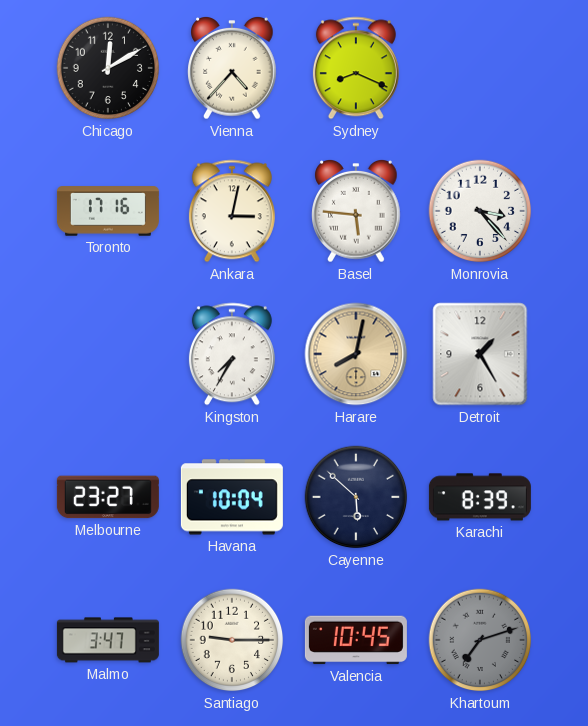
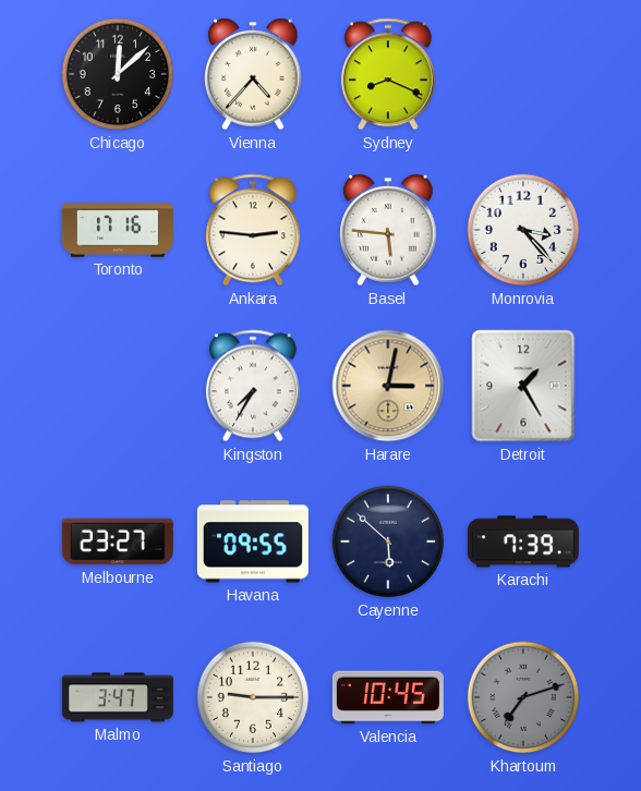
Chicago: 12:10 -> 12:08 (118, 74)
Ankara: 3:02 -> 2:46 (253, 230)
Harare: 8:02 -> 3:02 (388, 386)
Havana: 10:04 -> 09:55 (253, 541)
Karachi: 8:39 -> 7:39 (523, 541)
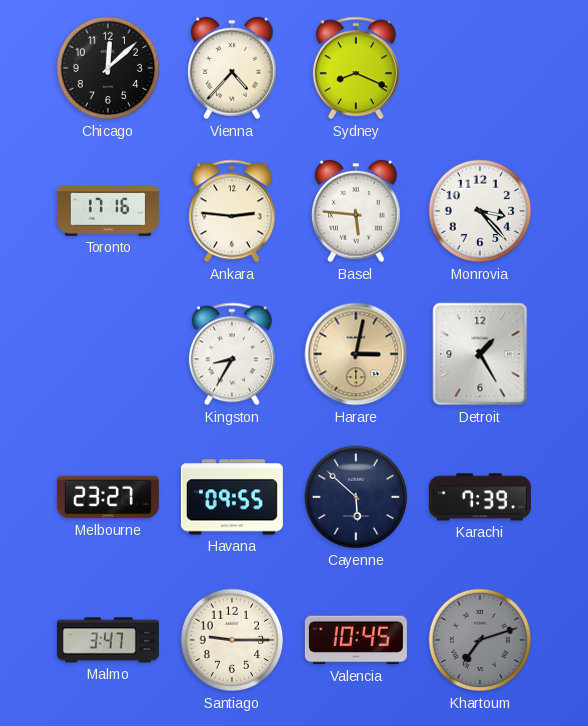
Kingston: 7:35 -> 8:35 (232, 354)
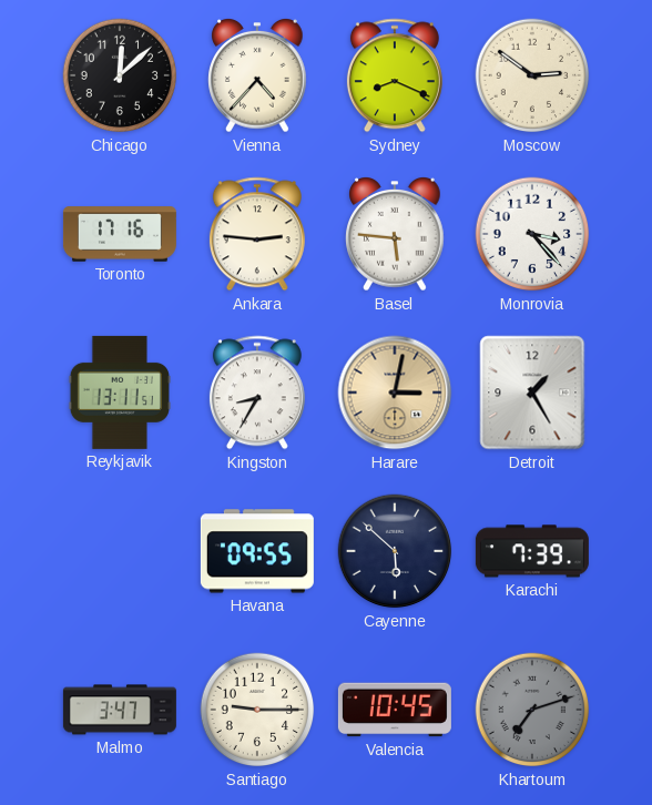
Moscow: none -> 2:51 (532, 75)
Reykjavik: none -> 13:11 (120, 393)
Melbourne: 23:27 -> none (108, 497)
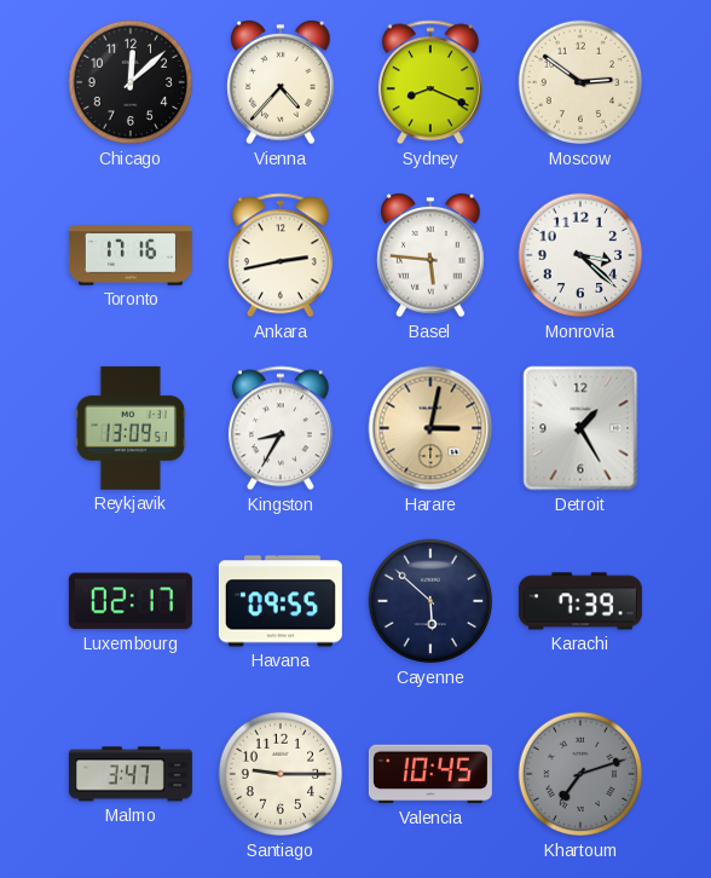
Ankara: 2:46 -> 2:43 (281, 255)
Monrovia: 3:23 -> 3:22 (580, 255)
Reykjavik: 13:11 -> 13:09 (131, 428)
Luxembourg: none -> 02:17 (131, 601)
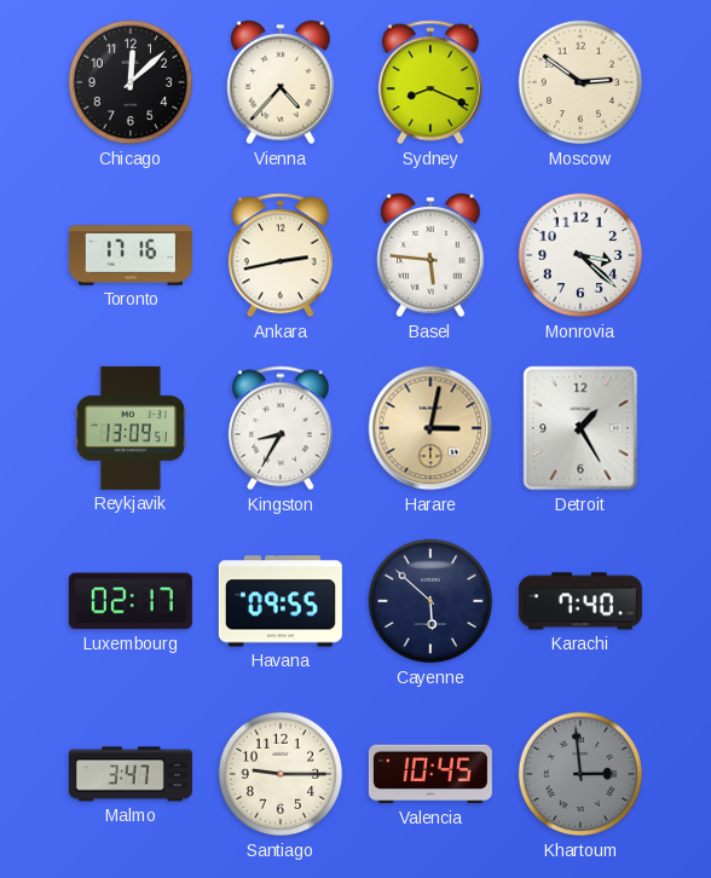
Karachi: 7:39 -> 7:40 (580, 601)
Khartoum: 7:12 -> 2:59 (580, 774)
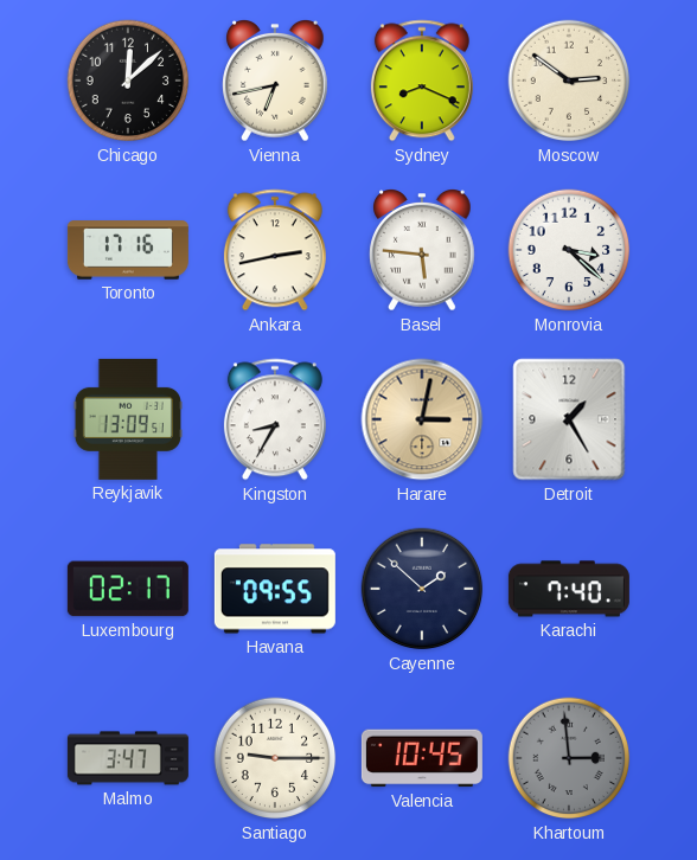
Vienna: 4:37 -> 6:43 (275, 82)
Cayenne: 5:52 -> 1:52 (422, 589)
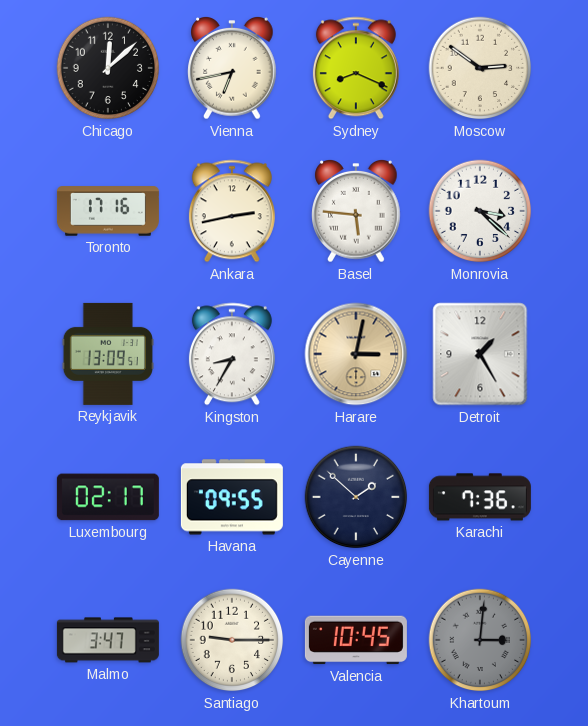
Karachi: 7:40 -> 7:36 (480, 497)
Khartoum: 2:59 -> 3:01 (480, 640)
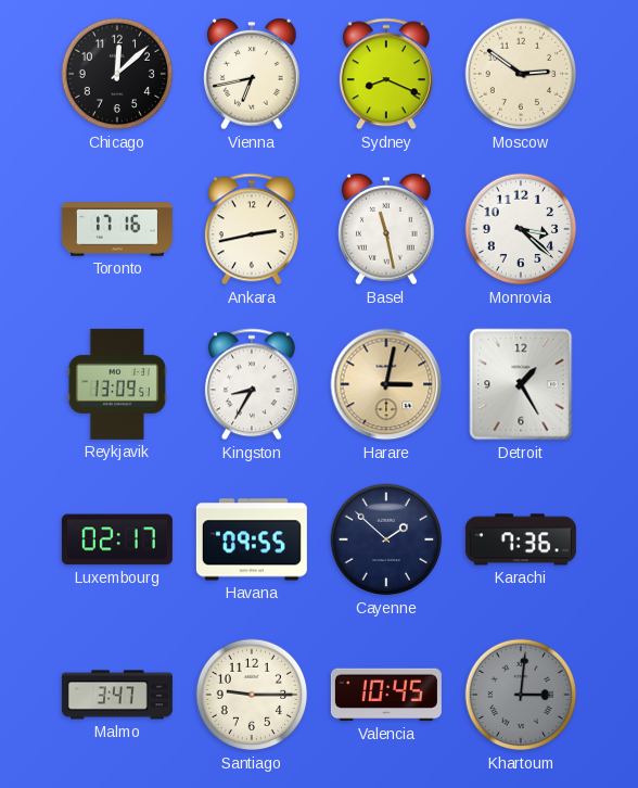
Basel: 5:46 -> 11:28 (386, 230)
